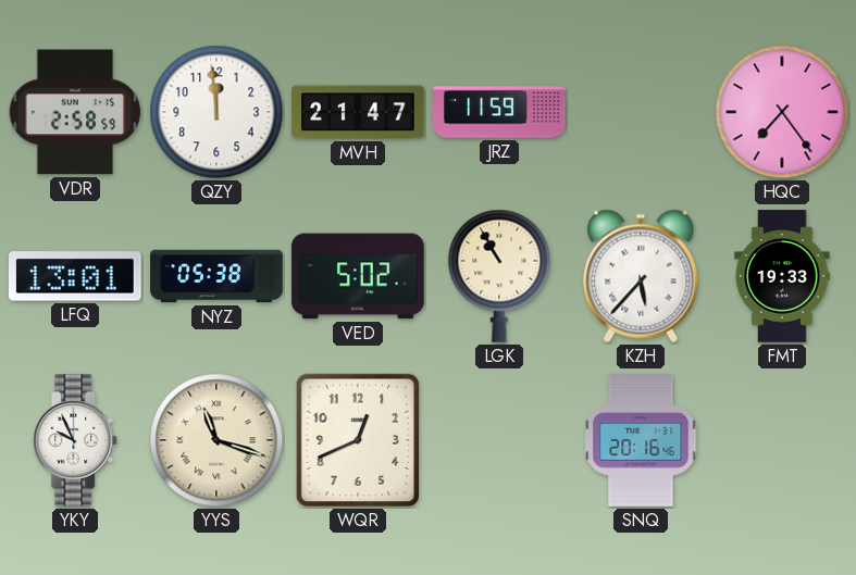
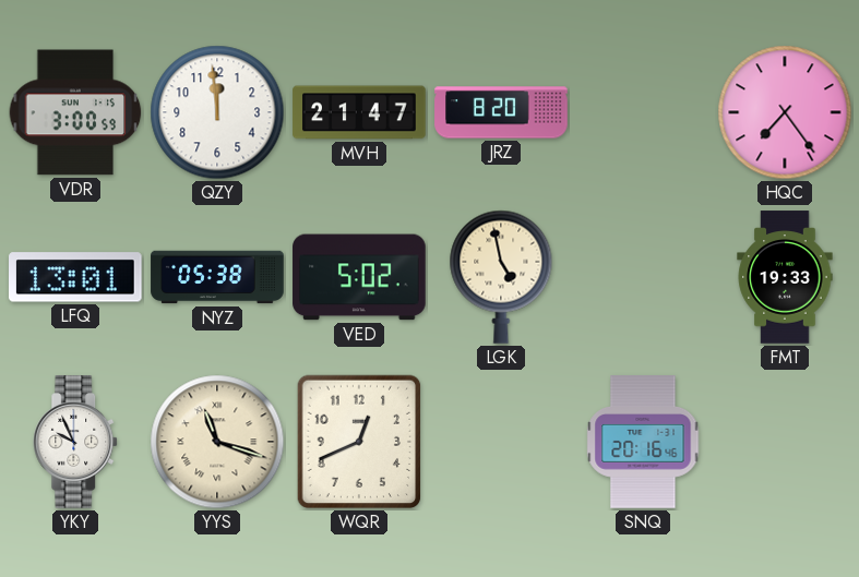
VDR: 2:58 -> 3:00 (75, 112)
JRZ: 11:59 -> 8:20 (501, 112)
LGK: 10:55 -> 4:58 (501, 277)
KZH: 5:37 -> none (641, 276)
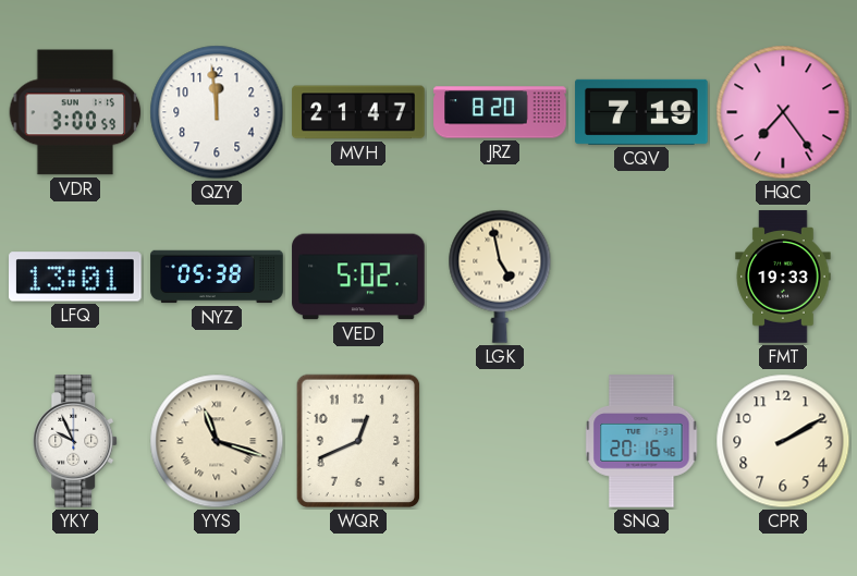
CQV: none -> 7:19 (641, 112)
CPR: none -> 2:10 (783, 441)
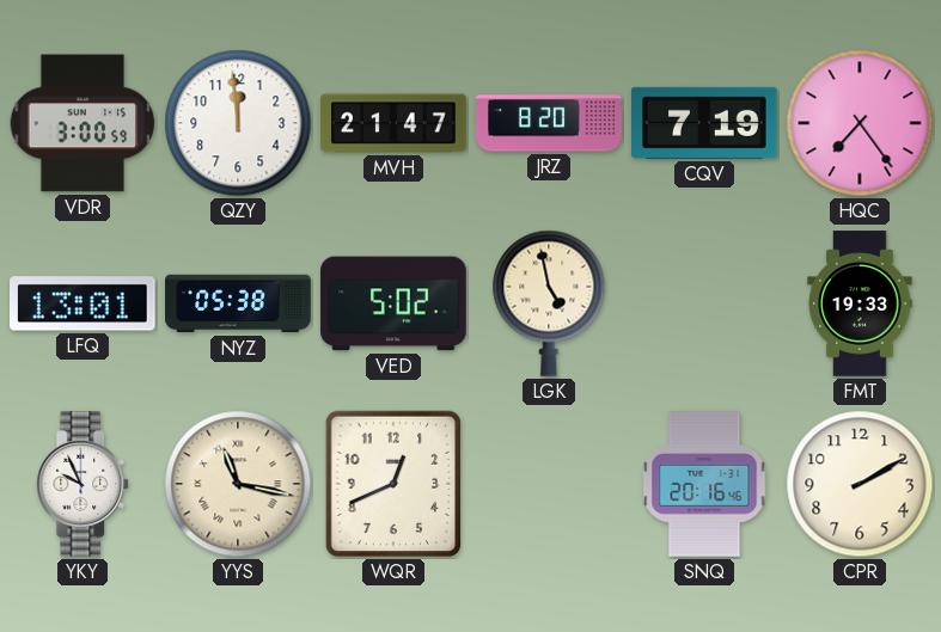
YYS: 11:18 -> 11:17 (238, 484)
